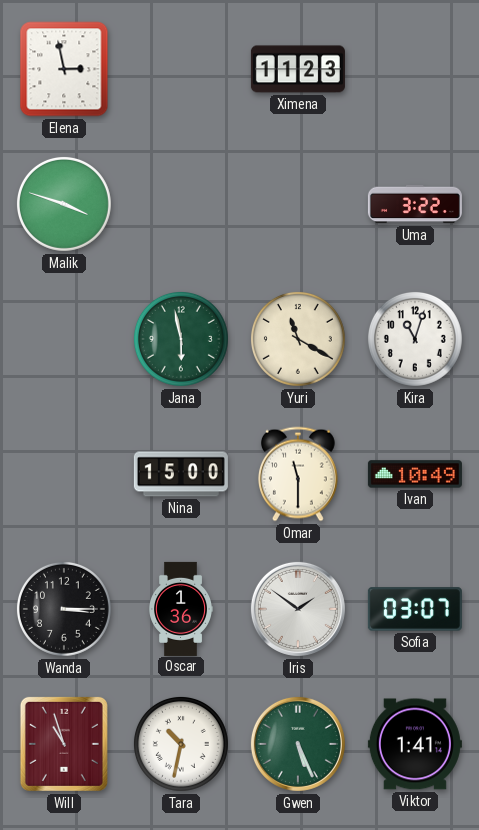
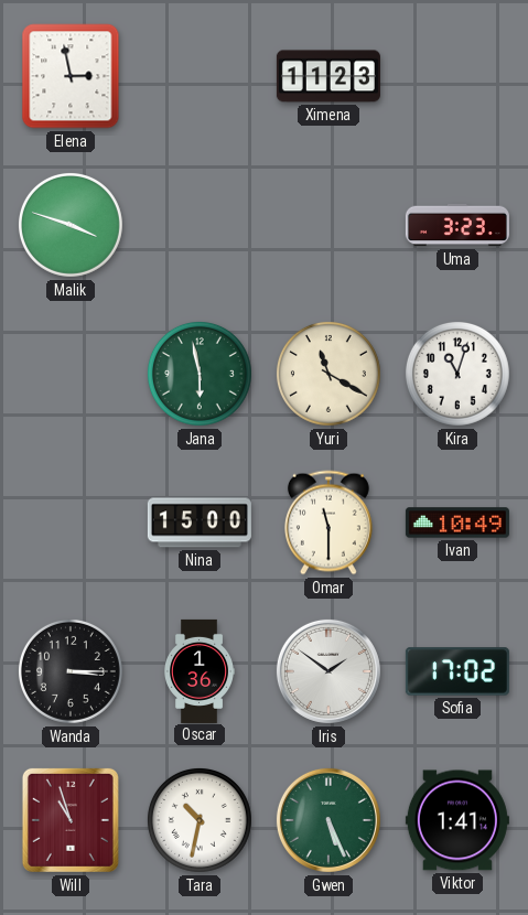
Uma: 3:22 -> 3:23 (457, 225)
Sofia: 03:07 -> 17:02 (457, 671)
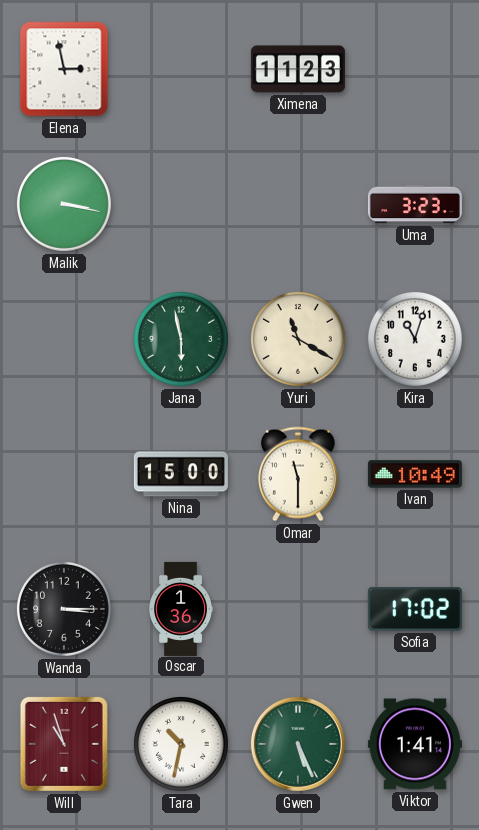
Malik: 3:48 -> 3:17 (64, 204)
Iris: 1:51 -> none (328, 671)
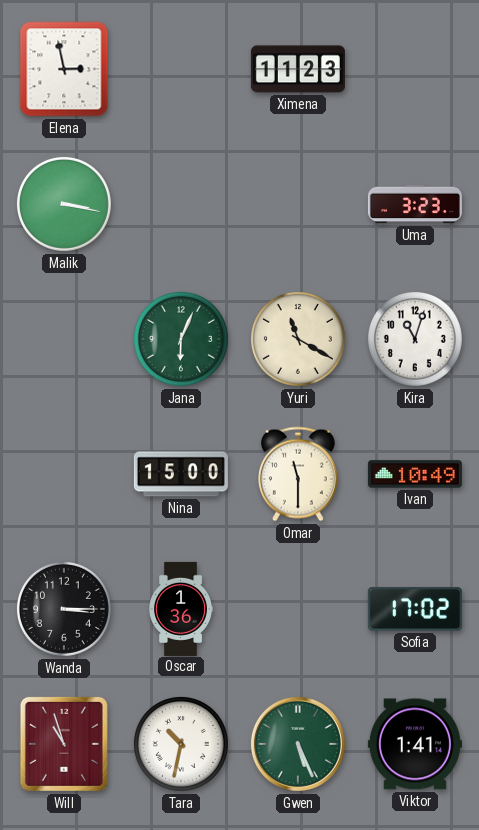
Jana: 5:58 -> 6:04 (181, 339)
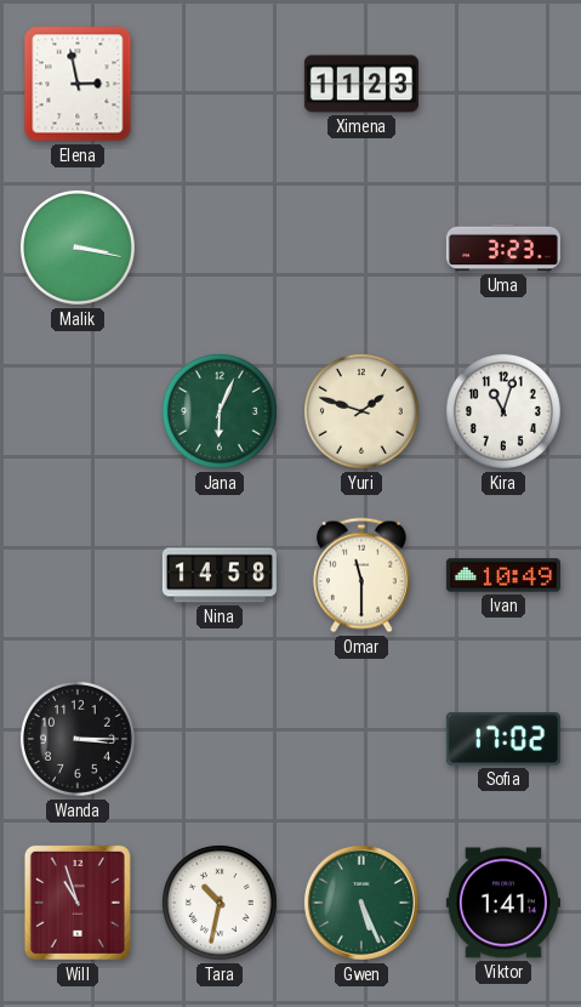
Yuri: 11:20 -> 1:48 (361, 411)
Nina: 15:00 -> 14:58 (220, 575)
Oscar: 1:36 -> none (181, 609)
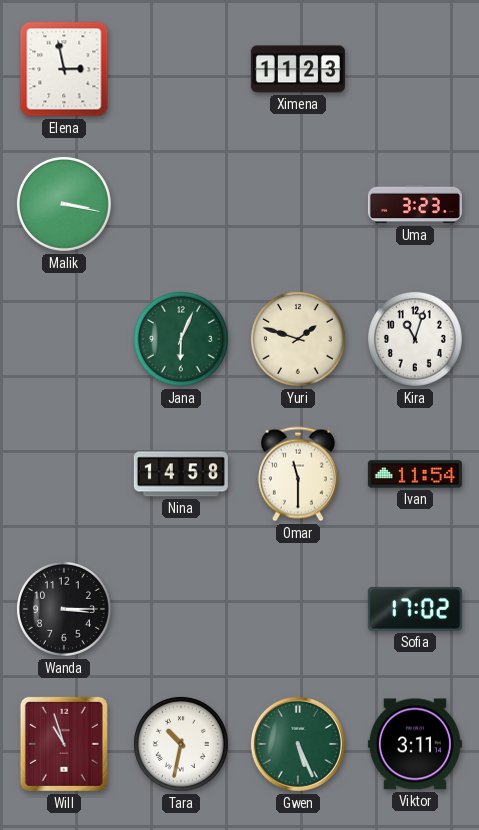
Ivan: 10:49 -> 11:54 (415, 474)
Viktor: 1:41 -> 3:11 (415, 744)
